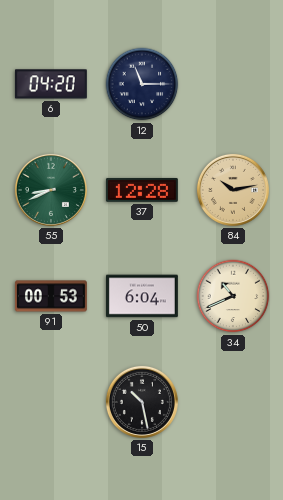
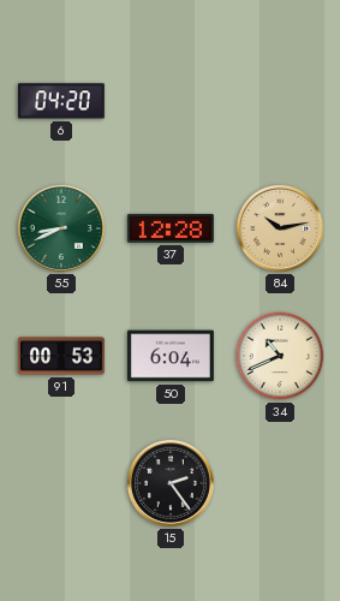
12: 11:15 -> none (142, 84)
15: 10:28 -> 2:24 (171, 483)
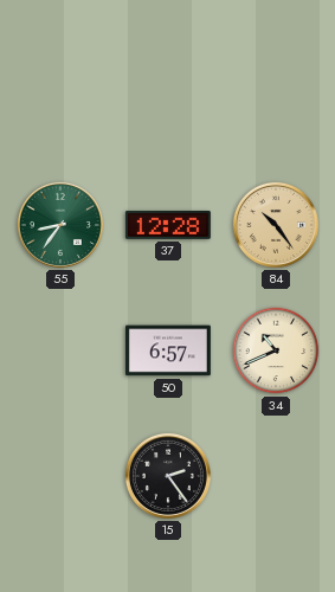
6: 04:20 -> none (61, 101)
55: 8:41 -> 8:36 (60, 225)
84: 10:13 -> 10:24 (276, 225)
91: 00:53 -> none (61, 356)
50: 6:04 -> 6:57 (168, 350)
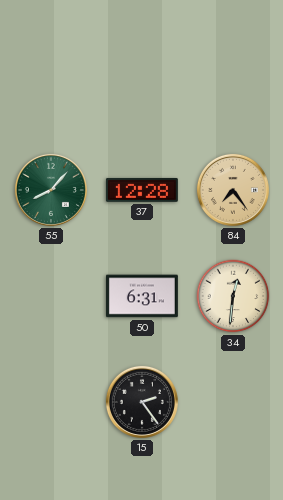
55: 8:36 -> 8:07 (51, 190)
84: 10:24 -> 7:24 (233, 190)
50: 6:57 -> 6:31 (142, 296)
34: 10:41 -> 12:31 (233, 296)
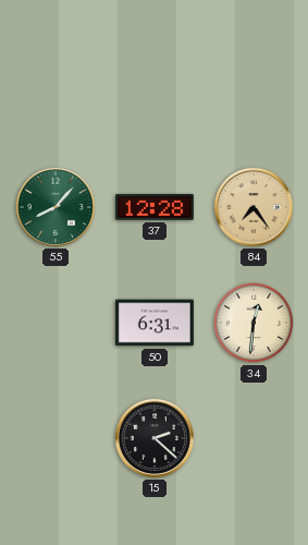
15: 2:24 -> 2:22 (155, 438)
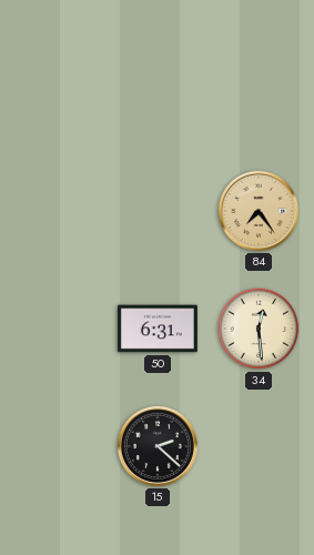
55: 8:07 -> none (56, 207)
37: 12:28 -> none (155, 207)
34: 12:31 -> 12:29 (259, 329)
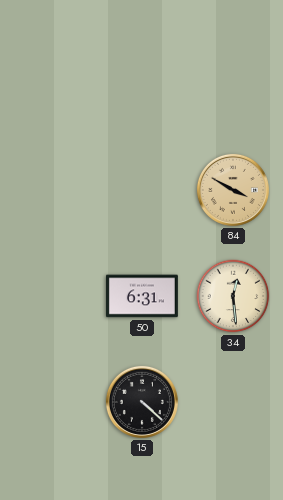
84: 7:24 -> 3:50 (233, 190)
15: 2:22 -> 4:22 (142, 402)
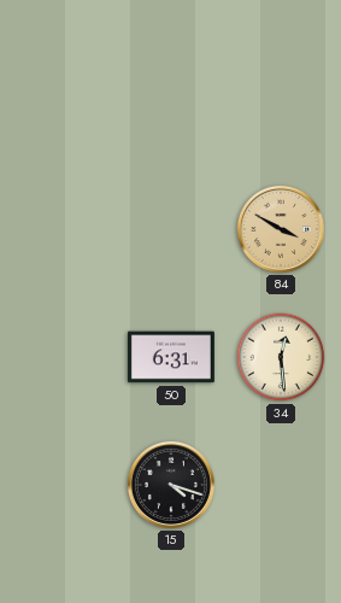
15: 4:22 -> 4:18 (171, 485)
